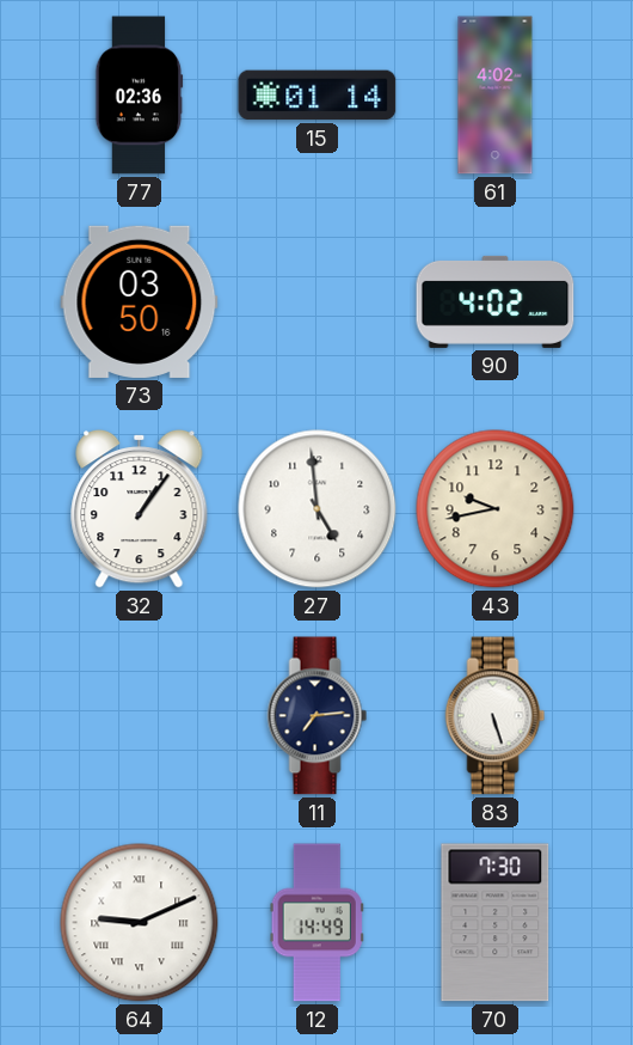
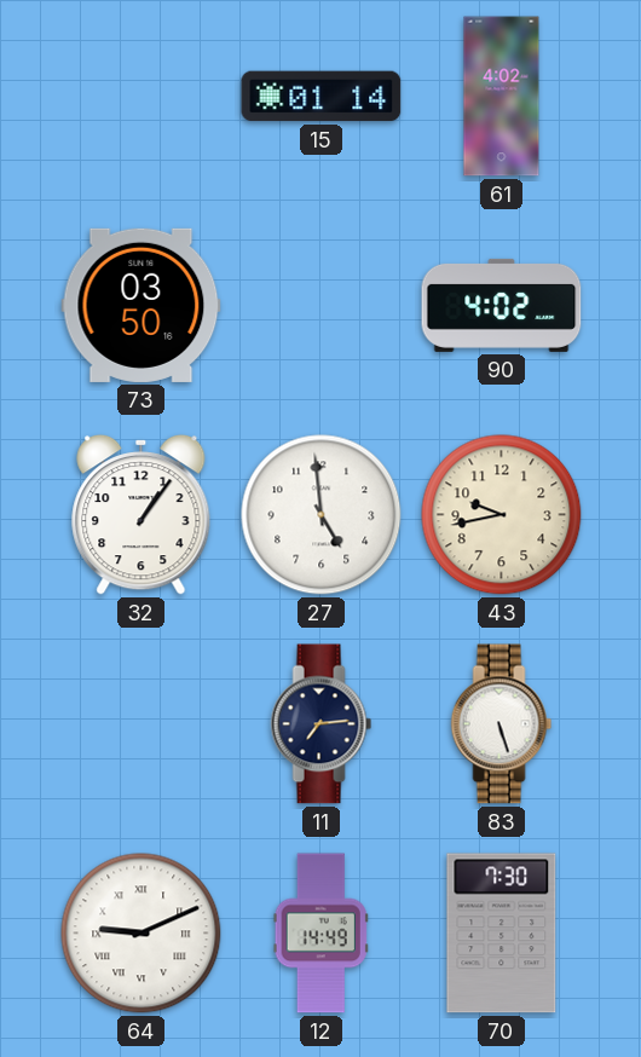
77: 02:36 -> none (140, 96)
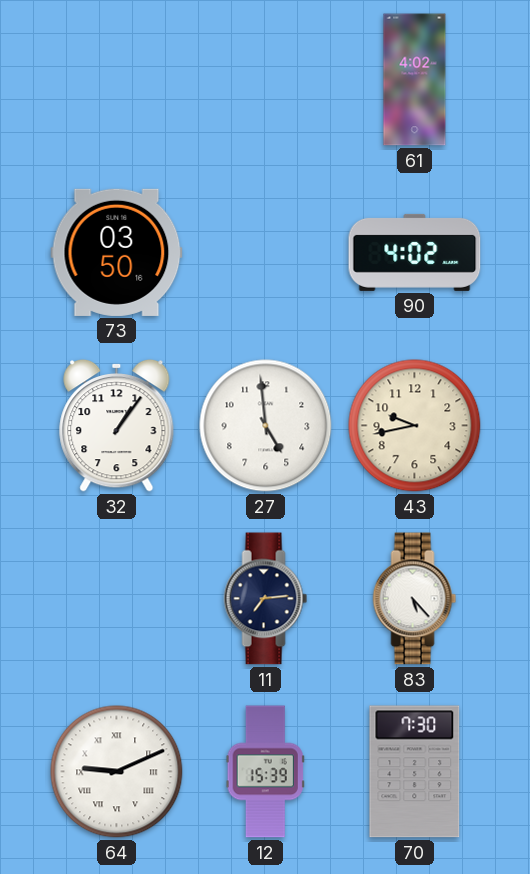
15: 01:14 -> none (322, 97)
83: 5:27 -> 5:23 (415, 599)
12: 14:49 -> 15:39 (265, 772)
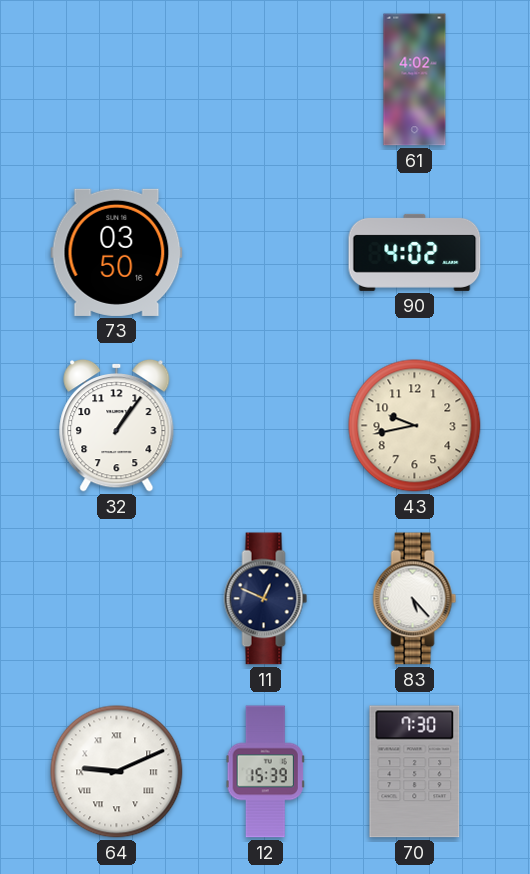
27: 4:59 -> none (266, 426)
11: 7:14 -> 12:49 (266, 599)
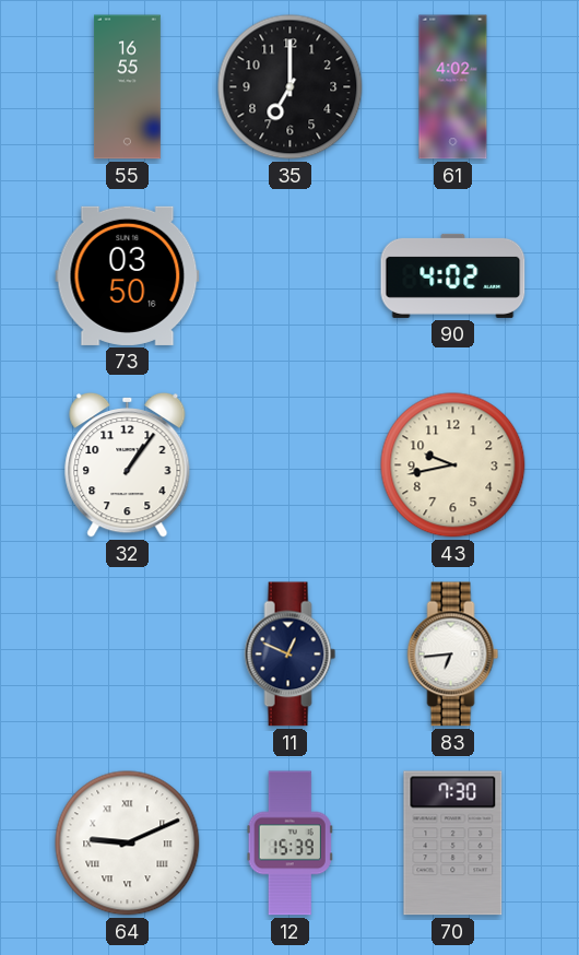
55: none -> 16:55 (127, 87)
35: none -> 7:00 (291, 87)
83: 5:23 -> 6:44 (453, 655)
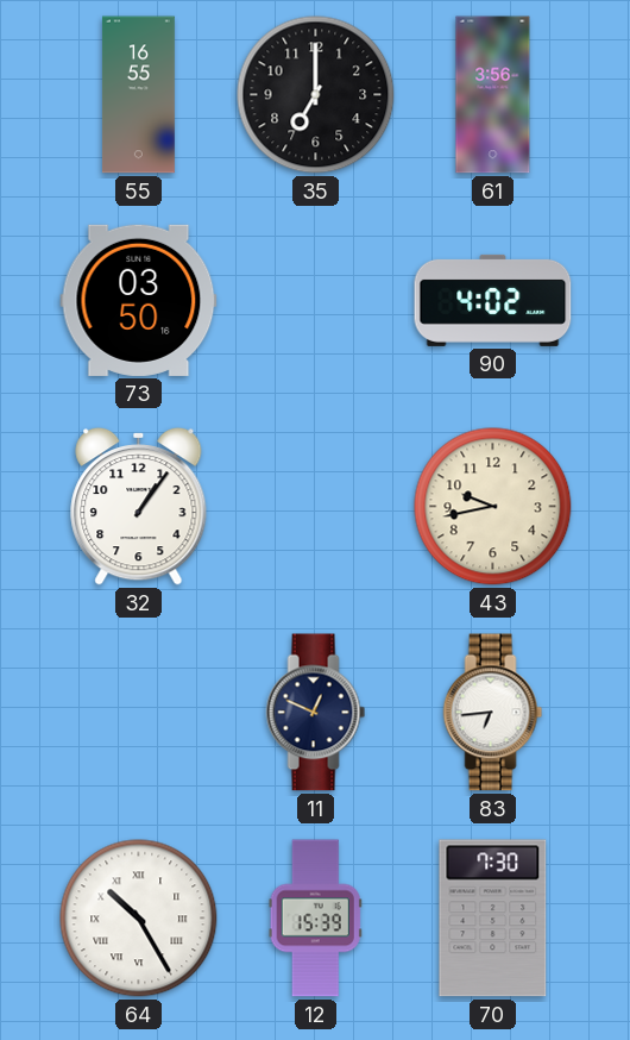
61: 4:02 -> 3:56 (493, 95)
64: 9:11 -> 10:25 (139, 919)
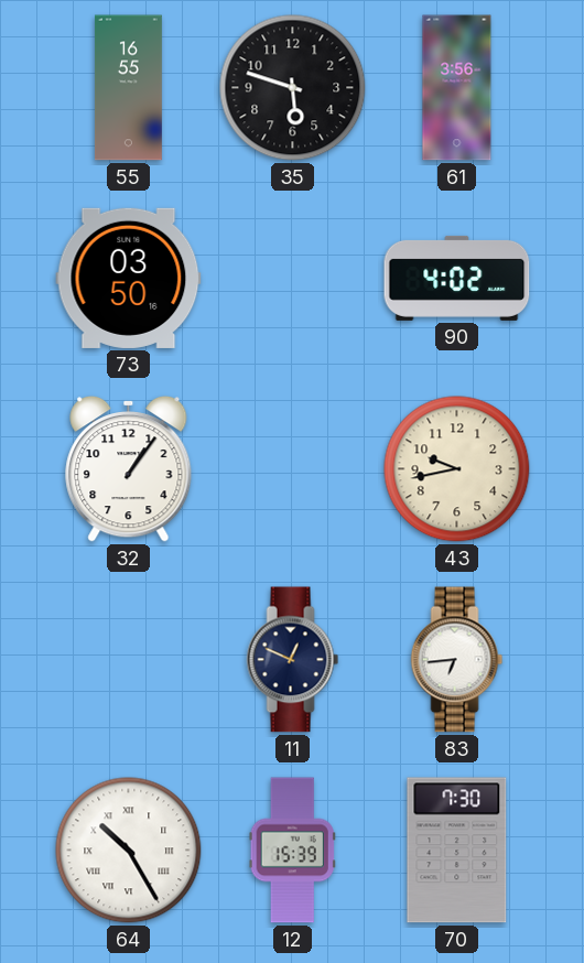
35: 7:00 -> 5:48 (293, 88)
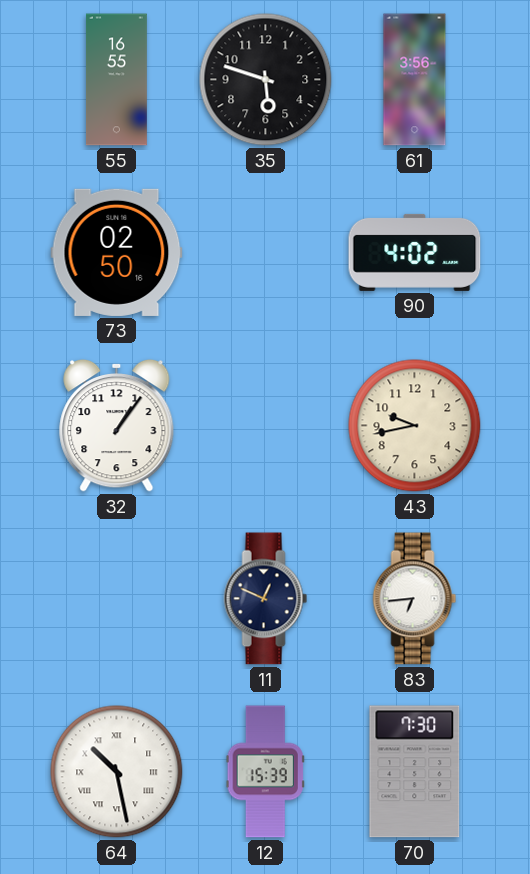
73: 03:50 -> 02:50 (117, 252)
64: 10:25 -> 10:28 (117, 772)
